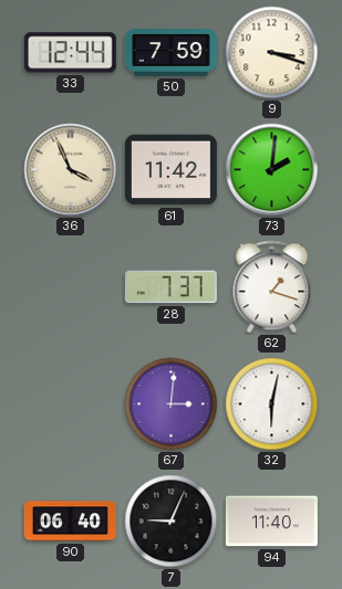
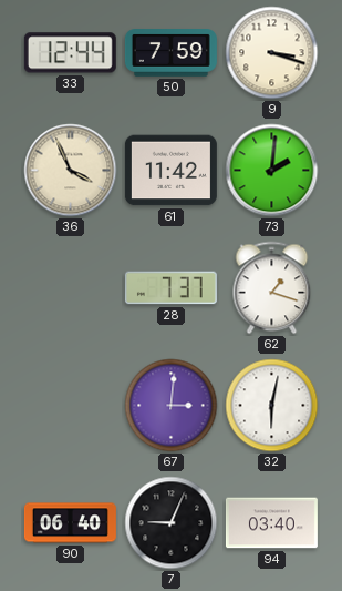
94: 11:40 -> 03:40 (271, 523)
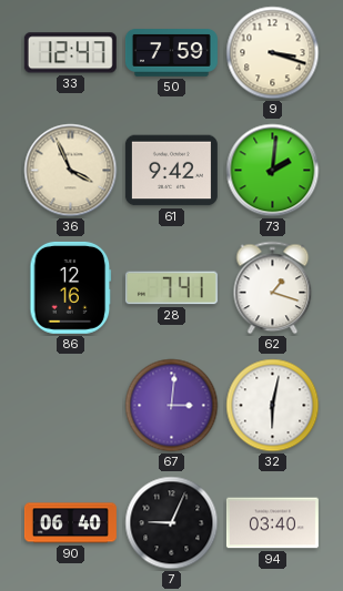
33: 12:44 -> 12:47 (70, 53)
61: 11:42 -> 9:42 (171, 171)
86: none -> 12:16 (71, 287)
28: 7:37 -> 7:41 (171, 288)
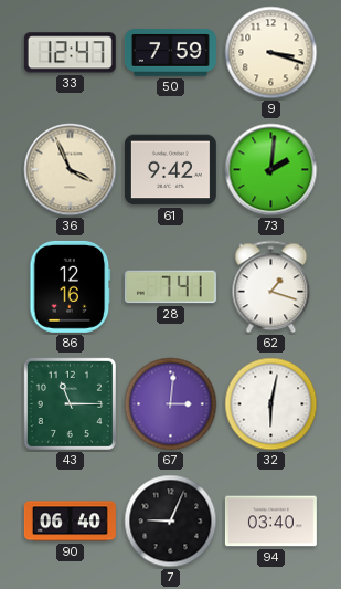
43: none -> 11:15 (70, 403)
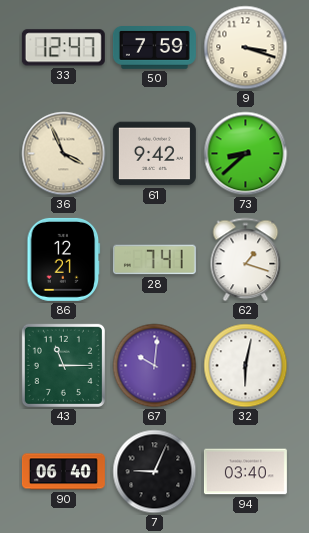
73: 2:01 -> 8:38 (246, 154)
86: 12:16 -> 12:21 (64, 259)
67: 3:01 -> 10:01 (155, 366)
